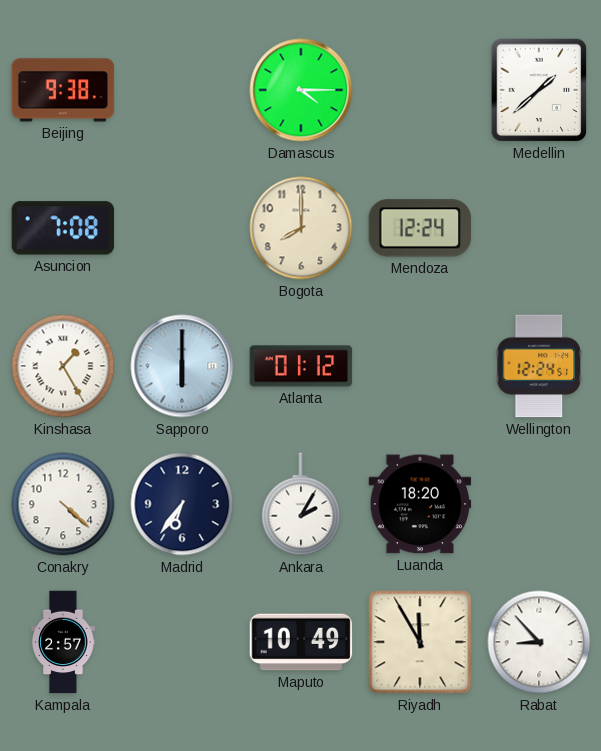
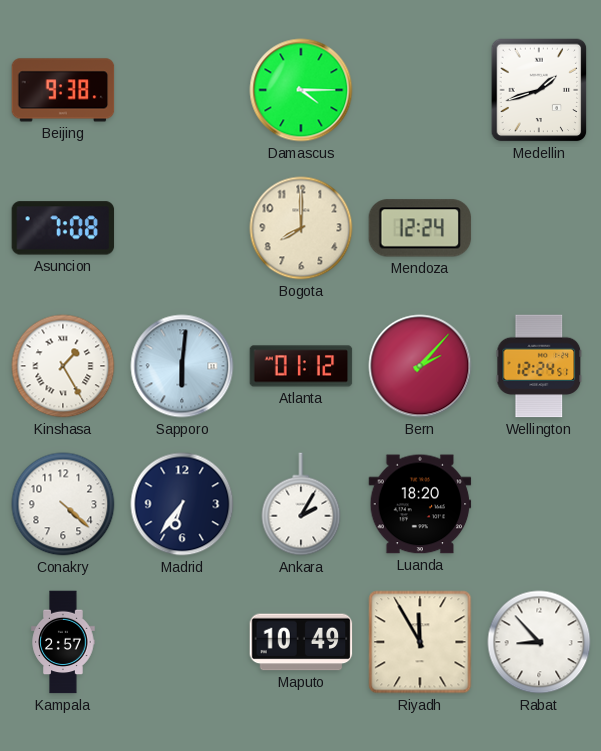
Medellin: 1:38 -> 1:42 (539, 90)
Sapporo: 6:00 -> 6:01 (182, 366)
Bern: none -> 2:07 (420, 366)
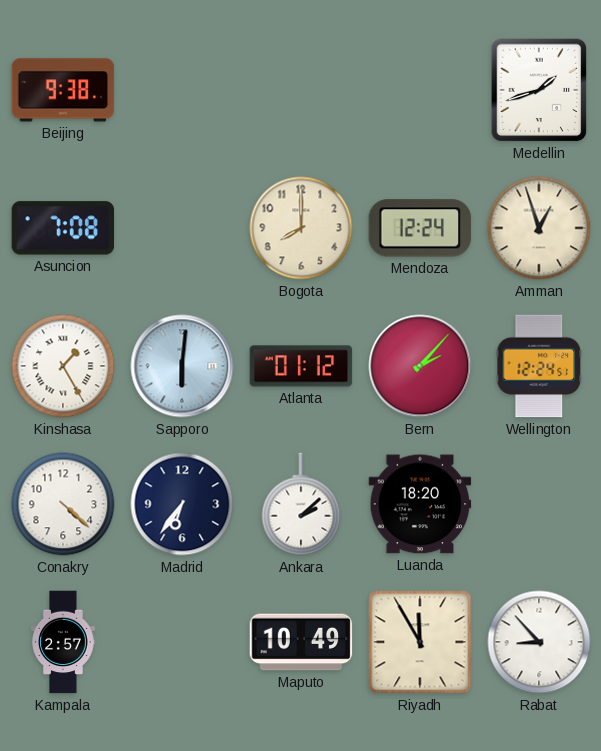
Damascus: 4:15 -> none (301, 90)
Amman: none -> 12:57 (539, 228)
Ankara: 2:05 -> 2:08 (301, 504)
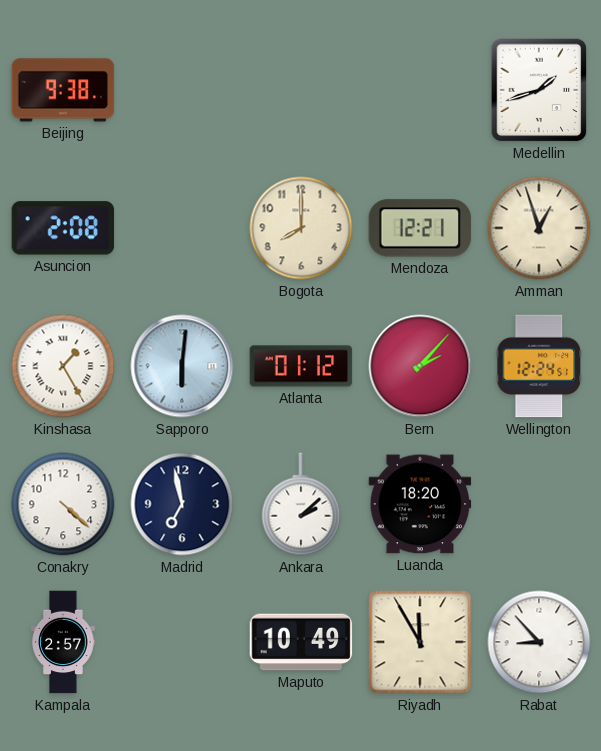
Asuncion: 7:08 -> 2:08 (63, 228)
Mendoza: 12:24 -> 12:21 (420, 228)
Madrid: 6:36 -> 6:58 (182, 504)
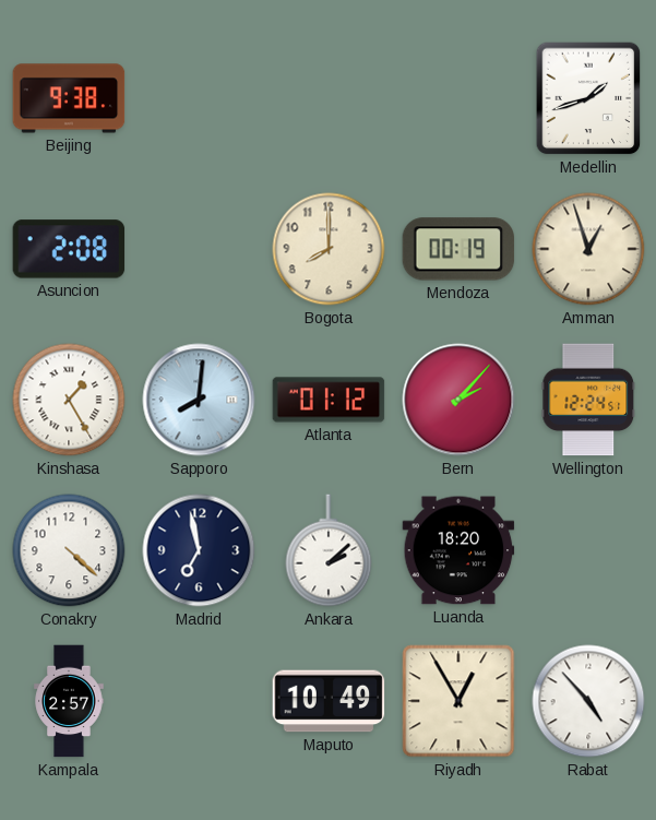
Mendoza: 12:21 -> 00:19 (458, 249)
Sapporo: 6:01 -> 8:01 (199, 400)
Riyadh: 11:55 -> 12:55 (458, 701)
Rabat: 8:53 -> 4:53 (588, 701)
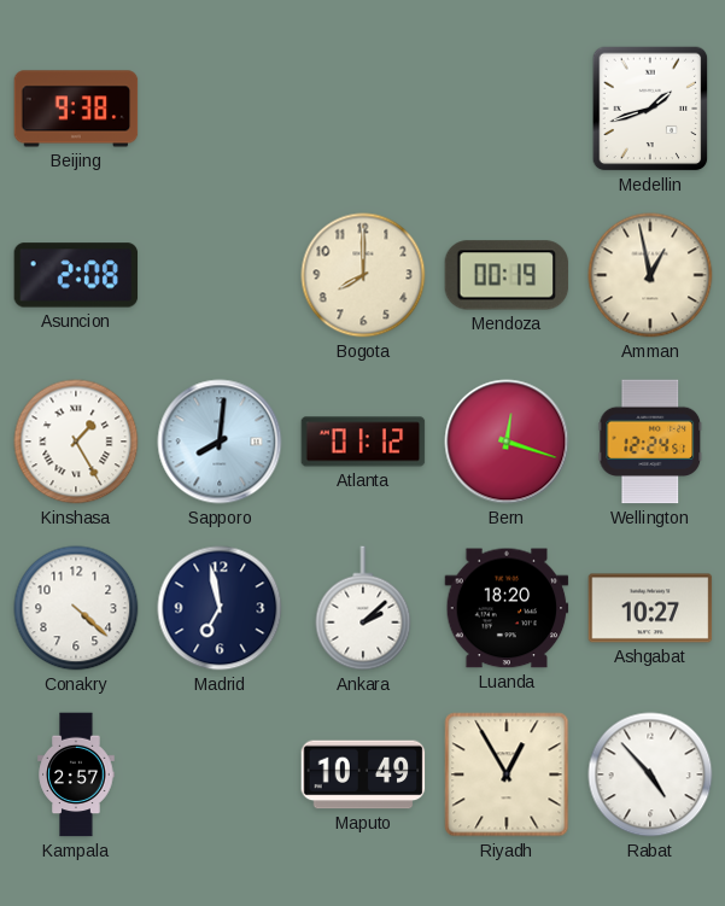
Amman: 12:57 -> 12:58 (650, 275)
Bern: 2:07 -> 12:18 (507, 442)
Ashgabat: none -> 10:27 (650, 608)
